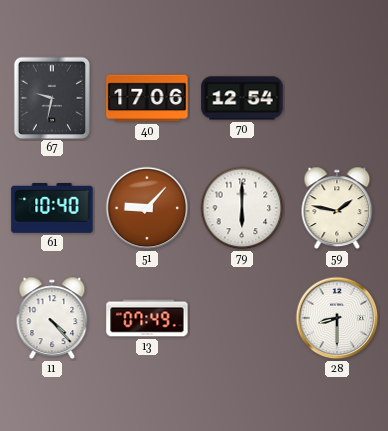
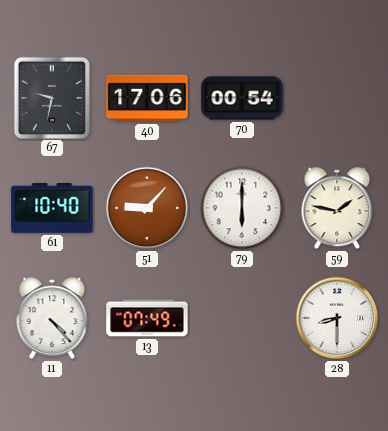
70: 12:54 -> 00:54 (242, 98)
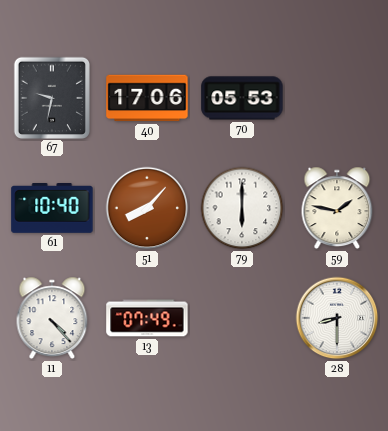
70: 00:54 -> 05:53 (242, 98)
51: 9:07 -> 8:07 (147, 208)
